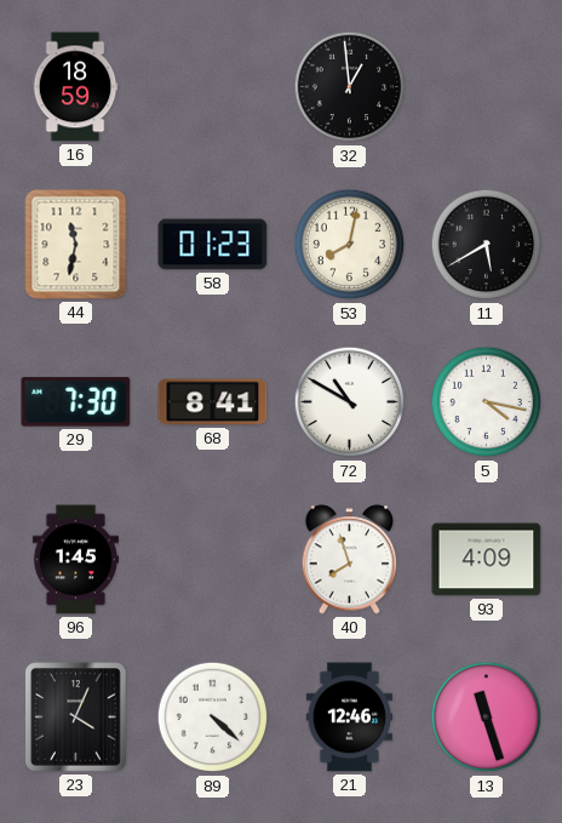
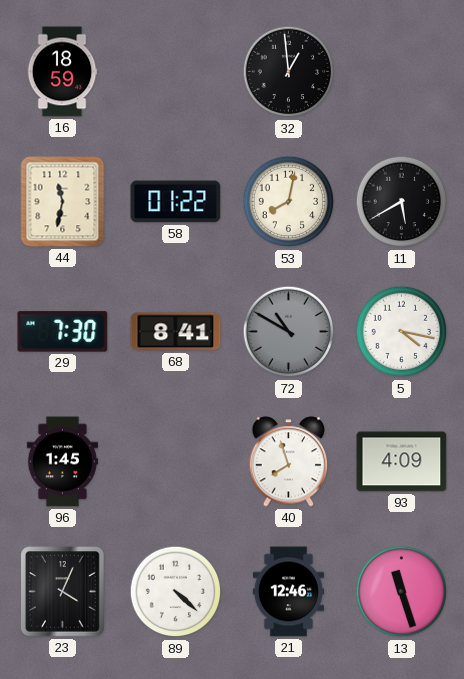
58: 01:23 -> 01:22 (176, 202)
72 dial: white -> grey (289, 332)
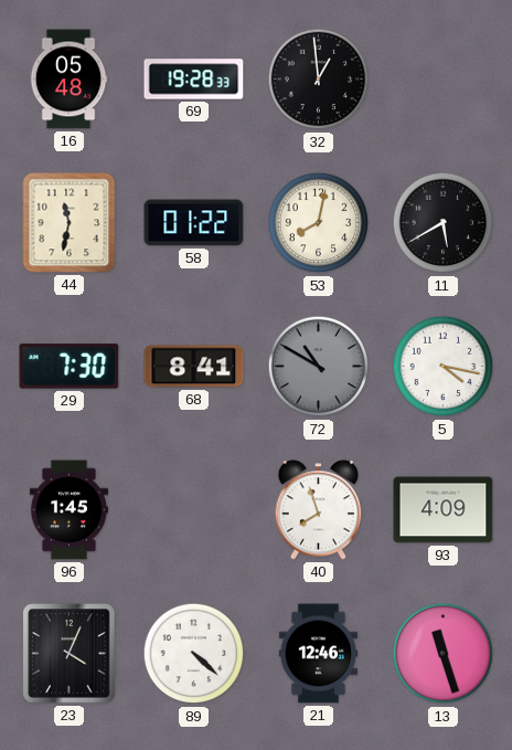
16: 18:59 -> 05:48 (68, 80)
69: none -> 19:28 (194, 80)
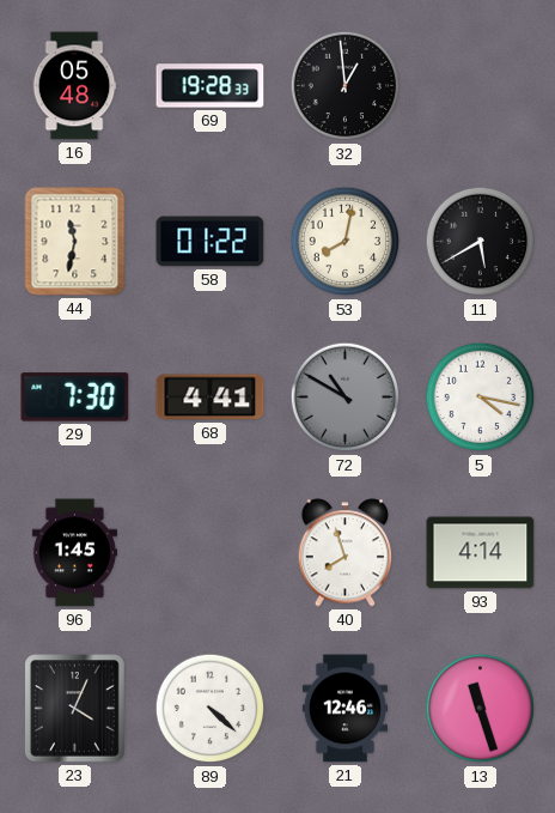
68: 8:41 -> 4:41 (211, 398)
93: 4:09 -> 4:14 (481, 553)
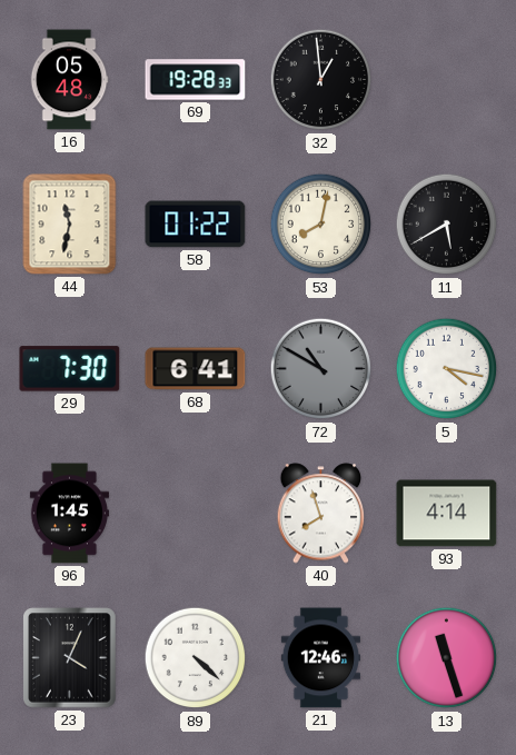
68: 4:41 -> 6:41 (196, 369)
